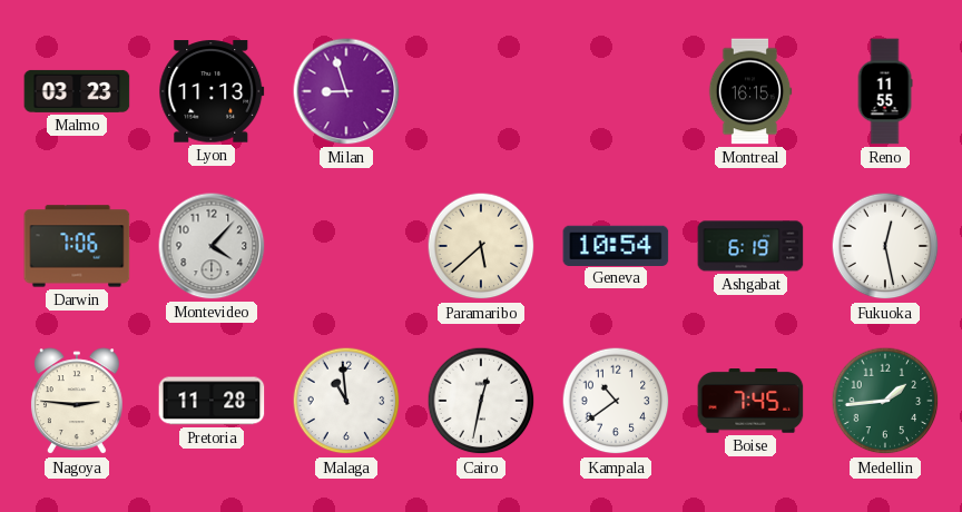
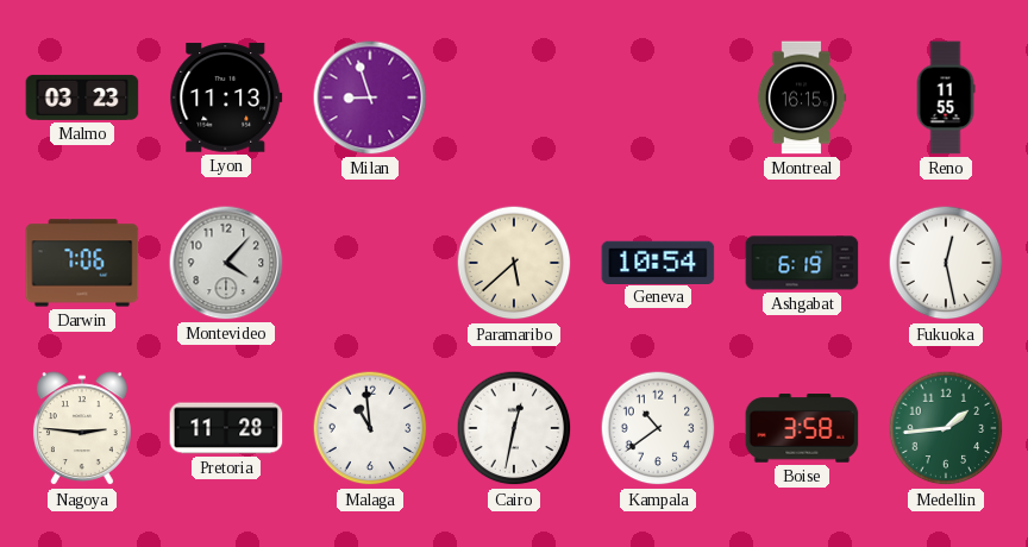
Boise: 7:45 -> 3:58 (802, 428)
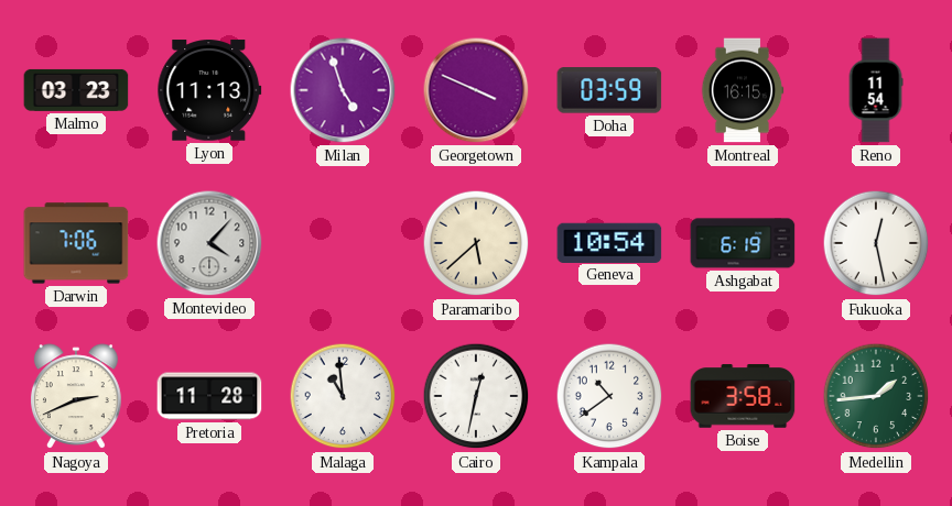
Milan: 8:57 -> 4:57 (343, 90)
Georgetown: none -> 3:49 (476, 90)
Doha: none -> 03:59 (609, 90)
Reno: 11:55 -> 11:54 (876, 90)
Nagoya: 2:46 -> 2:41 (76, 397)
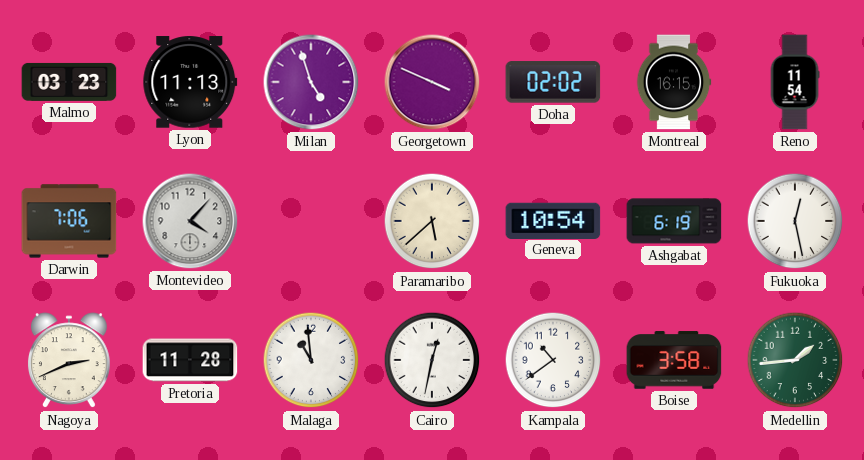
Doha: 03:59 -> 02:02 (553, 82)
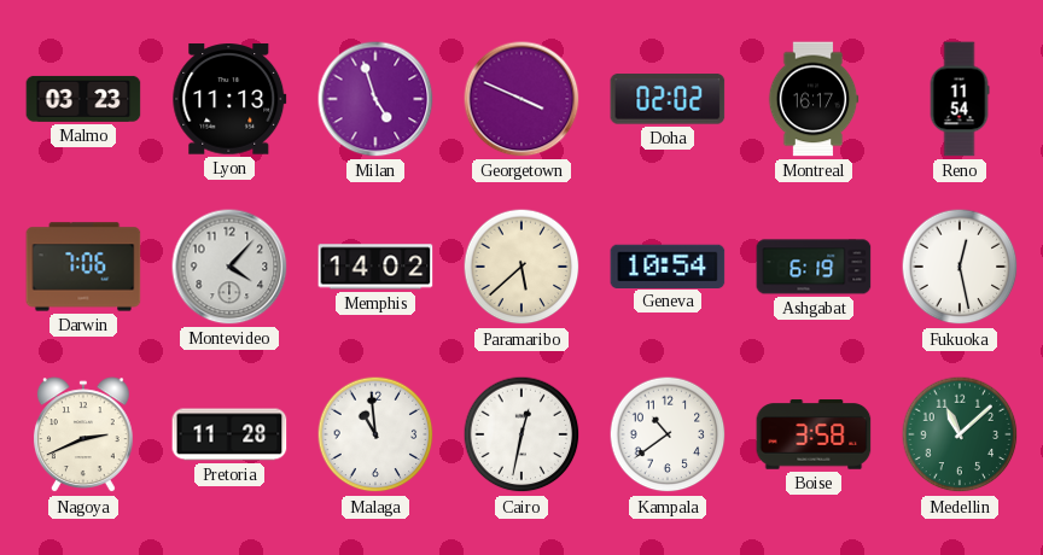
Montreal: 16:15 -> 16:17 (814, 99)
Memphis: none -> 14:02 (375, 267)
Medellin: 1:44 -> 11:08 (960, 434)
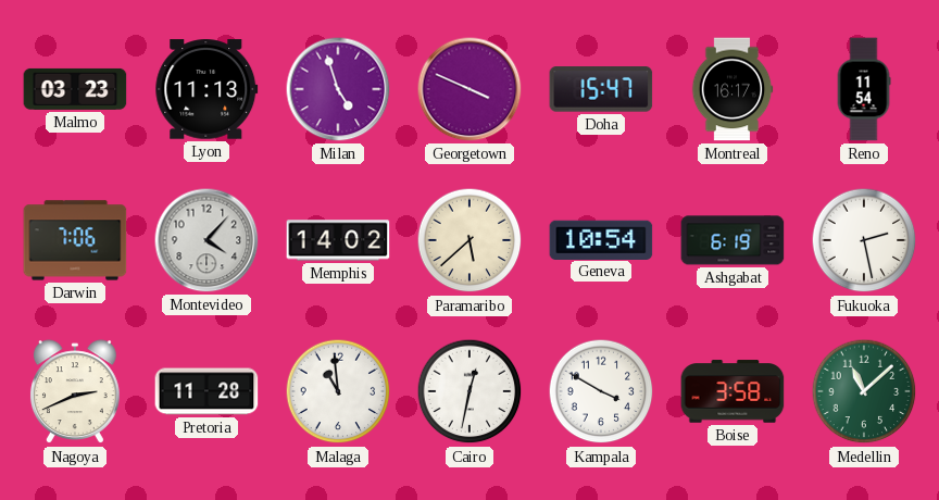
Doha: 02:02 -> 15:47 (601, 89)
Fukuoka: 12:28 -> 2:28 (864, 240)
Kampala: 10:39 -> 3:50 (601, 391)
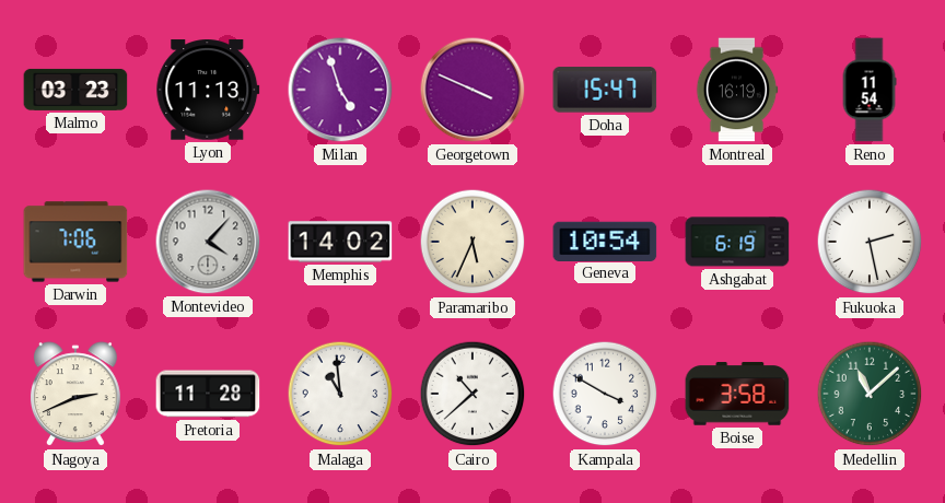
Montreal: 16:17 -> 16:19 (737, 90)
Paramaribo: 5:38 -> 5:34 (472, 242)
Cairo: 12:32 -> 10:38 (472, 394)
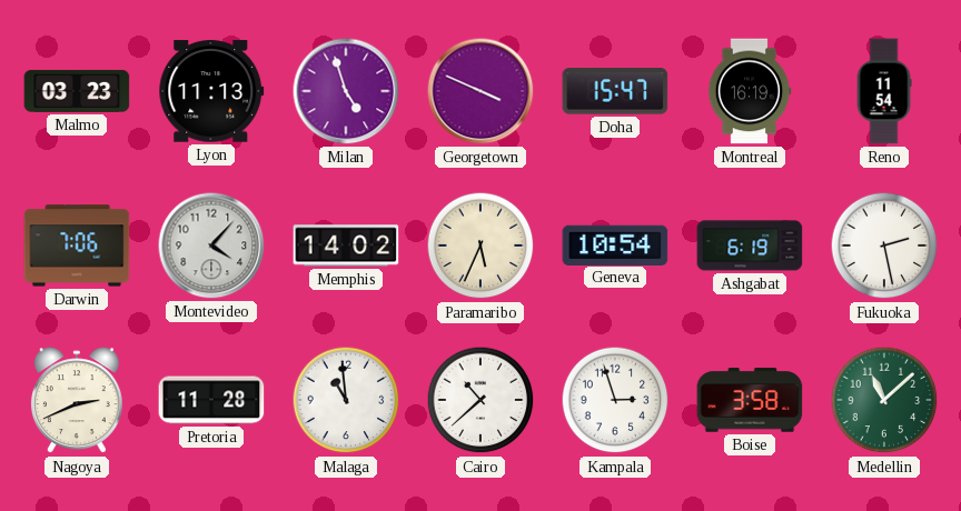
Kampala: 3:50 -> 2:57 (615, 400)
